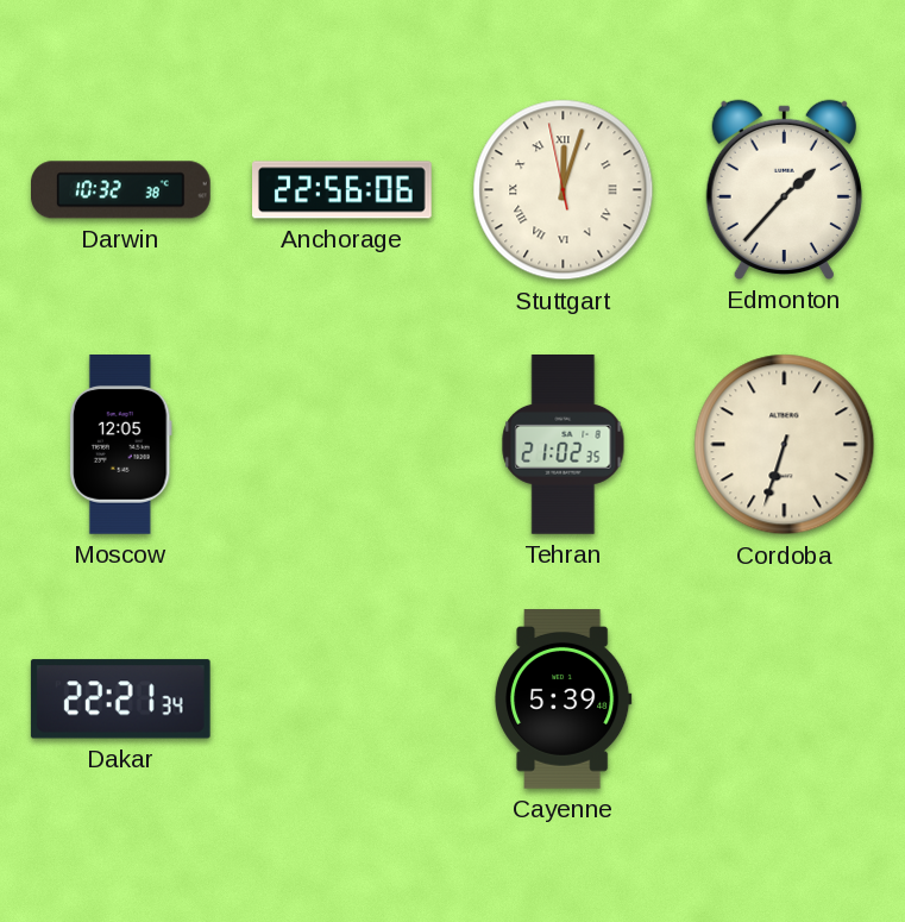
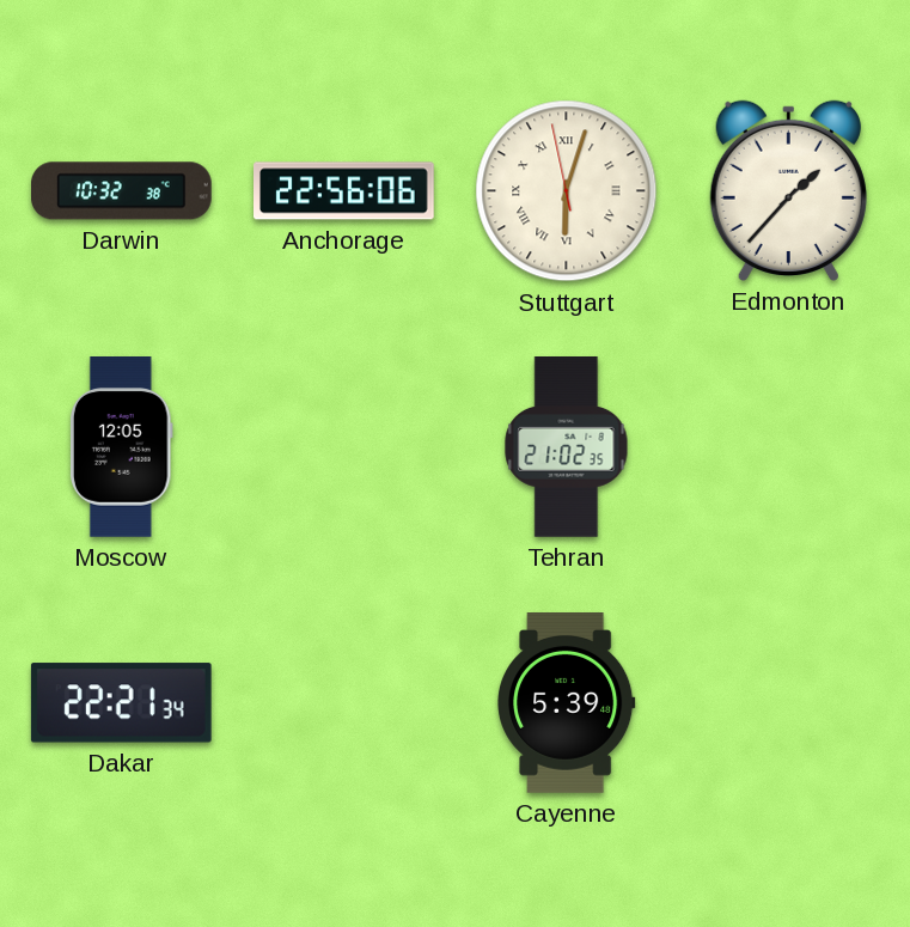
Stuttgart: 12:02 -> 6:02 (567, 191)
Cordoba: 6:33 -> none (785, 445)
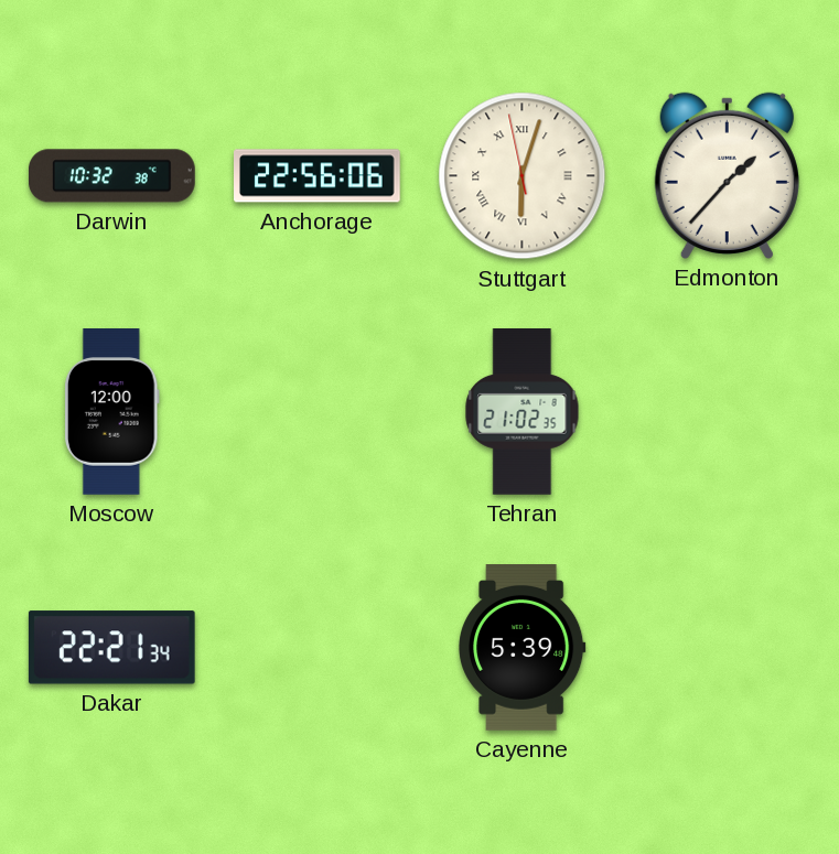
Moscow: 12:05 -> 12:00 (111, 412)
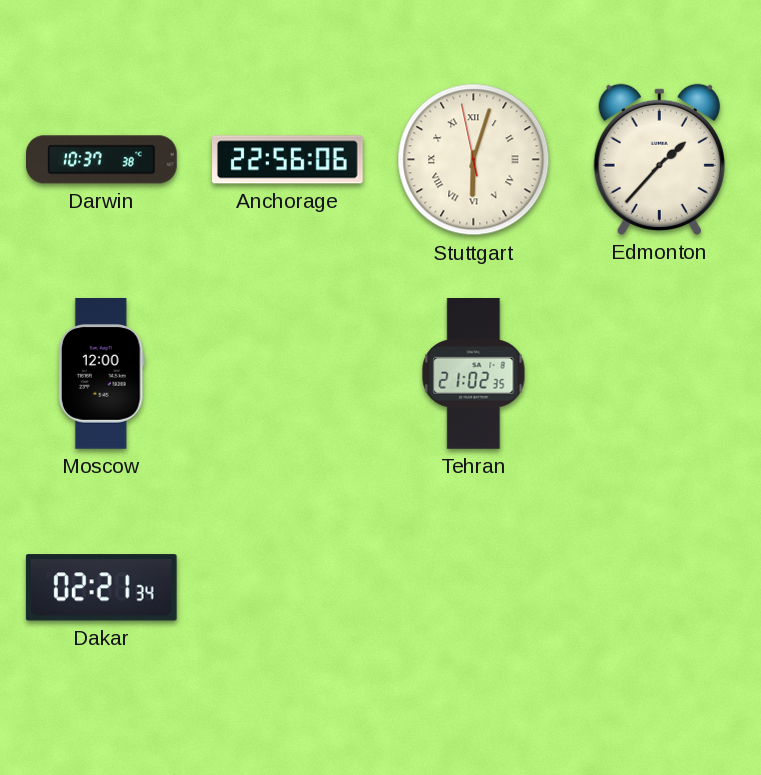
Darwin: 10:32 -> 10:37 (102, 160)
Dakar: 22:21 -> 02:21 (101, 588)
Cayenne: 5:39 -> none (523, 648)
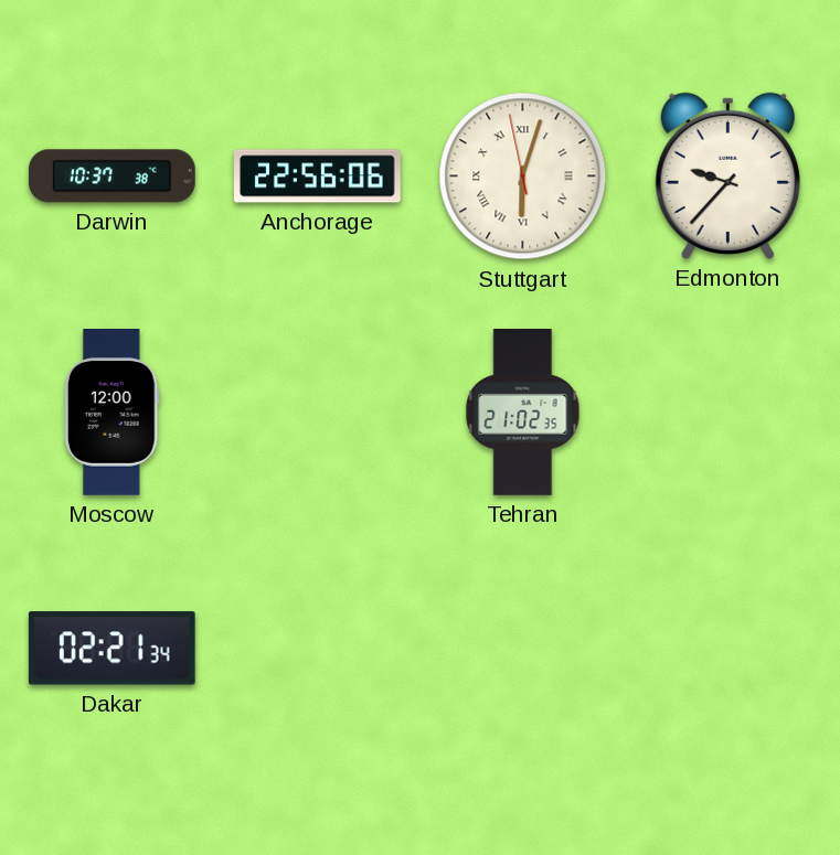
Edmonton: 1:37 -> 9:37 (727, 175)
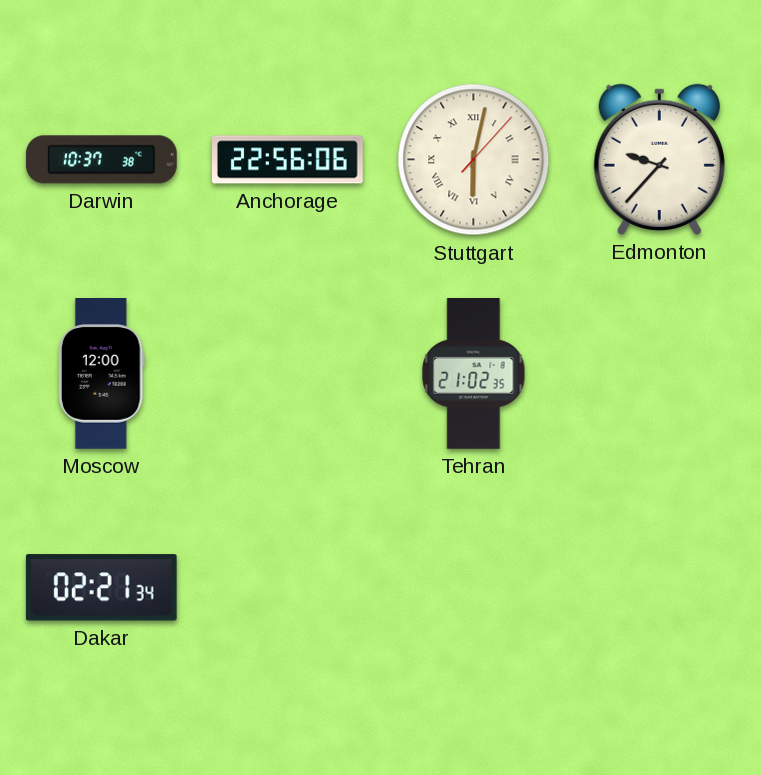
Stuttgart: 6:02:58 -> 6:02:07 (474, 160)
